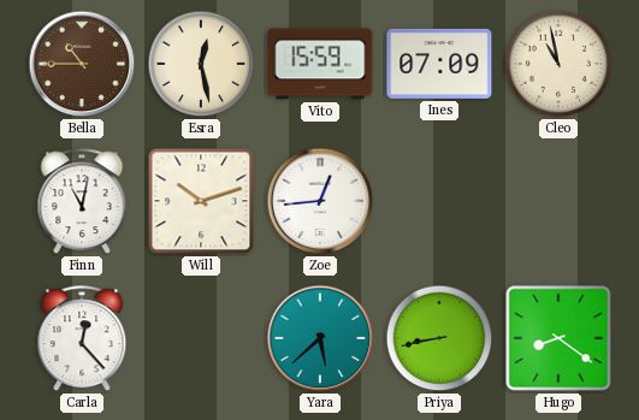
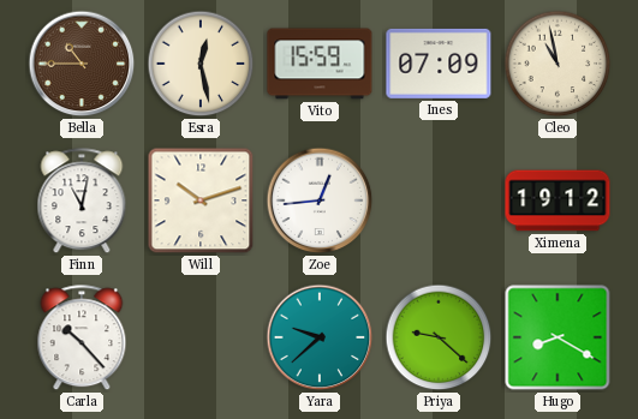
Ximena: none -> 19:12 (557, 200)
Carla: 12:23 -> 10:23 (82, 339)
Yara: 5:38 -> 9:38 (320, 337)
Priya: 8:43 -> 9:22 (439, 337)
Hugo: 8:21 -> 8:20 (557, 337)
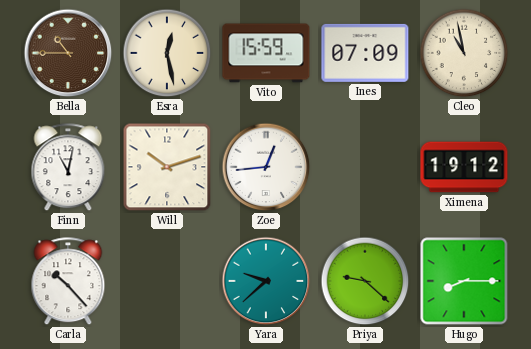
Hugo: 8:20 -> 8:15 (464, 281)
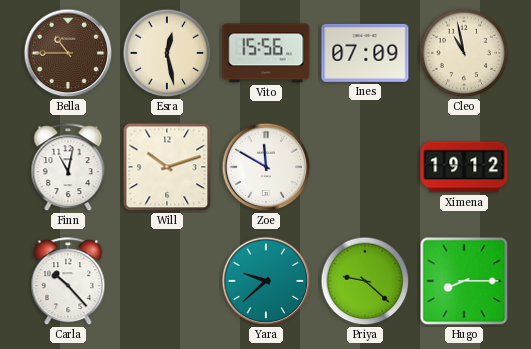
Vito: 15:59 -> 15:56 (266, 53)
Zoe: 12:44 -> 11:50 (266, 167)
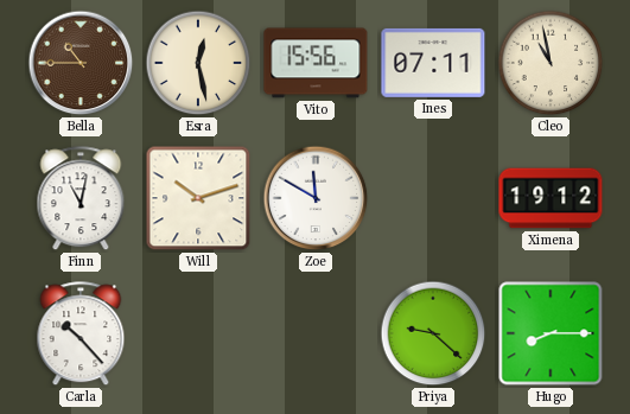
Ines: 07:09 -> 07:11 (433, 63)
Yara: 9:38 -> none (266, 281)
